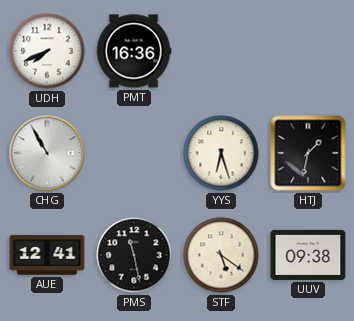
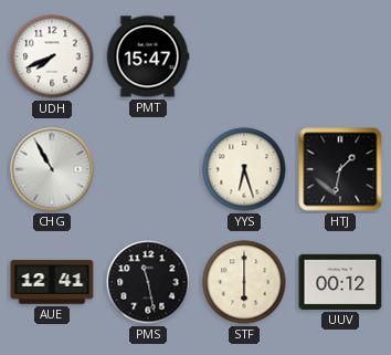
PMT: 16:36 -> 15:47 (148, 56)
STF: 5:21 -> 6:00 (244, 282)
UUV: 09:38 -> 00:12 (340, 282)
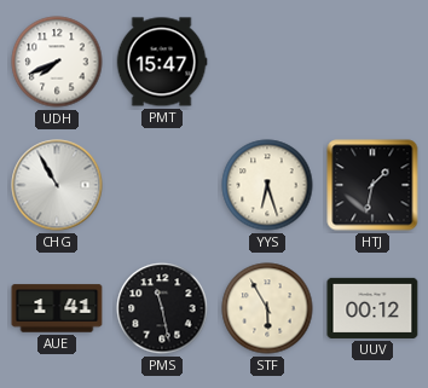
AUE: 12:41 -> 1:41 (57, 308)
STF: 6:00 -> 5:55 (267, 308)
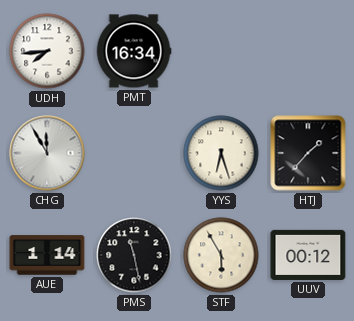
UDH: 7:41 -> 7:44 (47, 51)
PMT: 15:47 -> 16:34 (134, 51)
CHG: 10:55 -> 11:55 (47, 153)
HTJ: 1:32 -> 1:37 (308, 153)
AUE: 1:41 -> 1:14 (47, 255)
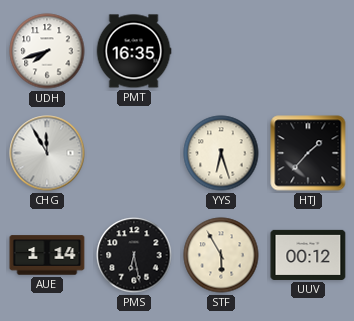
UDH: 7:44 -> 7:42 (47, 51)
PMT: 16:34 -> 16:35 (134, 51)
PMS: 11:28 -> 6:28 (134, 255)
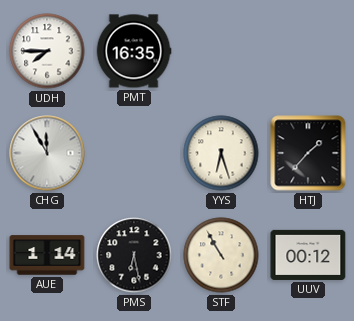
UDH: 7:42 -> 7:45 (47, 51)
STF: 5:55 -> 10:55 (221, 255)
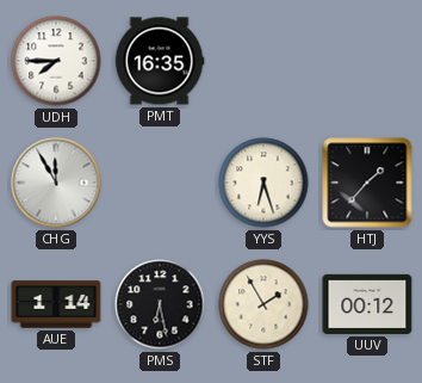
STF: 10:55 -> 1:55 (263, 304)
